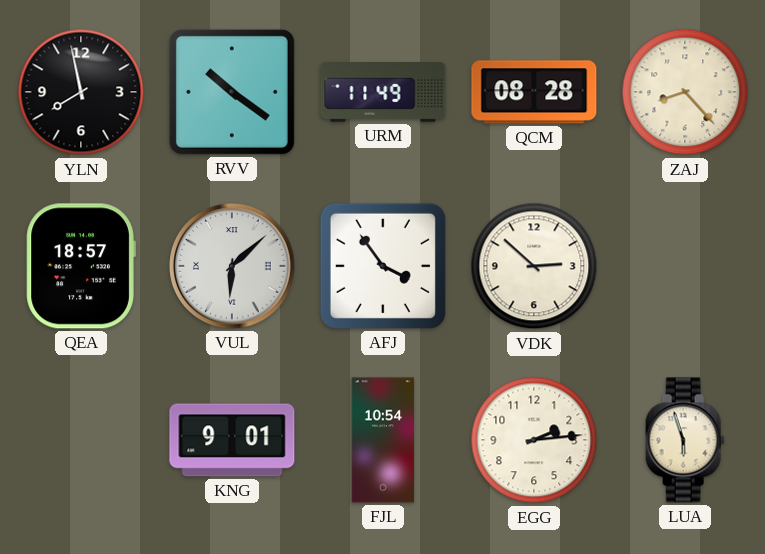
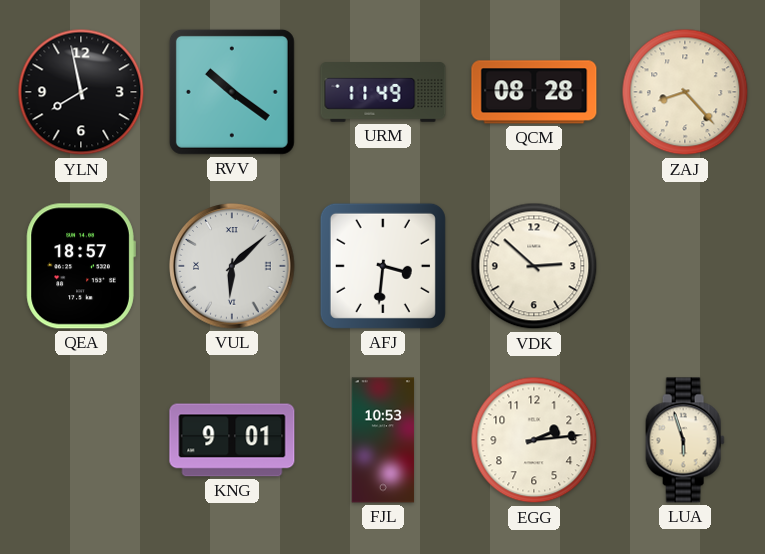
AFJ: 3:54 -> 3:31 (383, 266)
FJL: 10:54 -> 10:53 (383, 440)
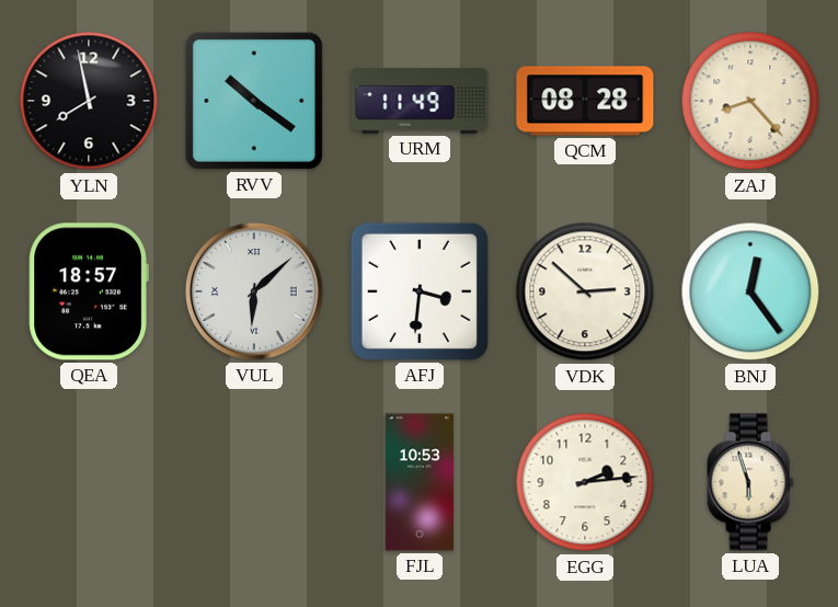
BNJ: none -> 12:24 (750, 291)
KNG: 9:01 -> none (232, 440)
